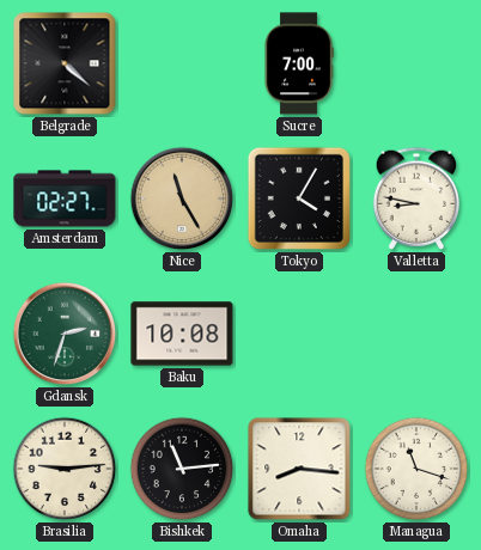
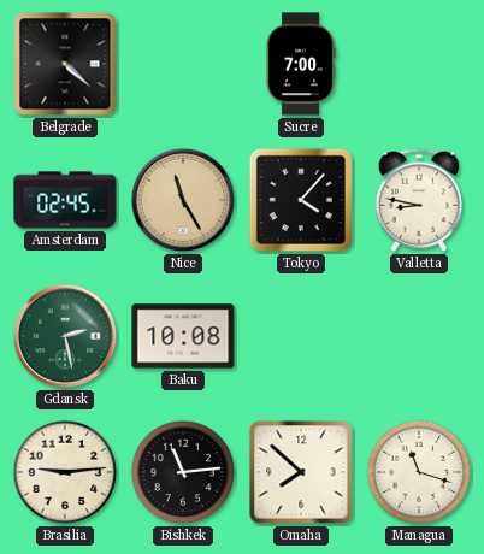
Amsterdam: 02:27 -> 02:45 (65, 200)
Tokyo: 4:05 -> 4:07 (301, 200)
Gdansk: 2:33 -> 2:28 (65, 336)
Omaha: 8:16 -> 7:52 (301, 472)
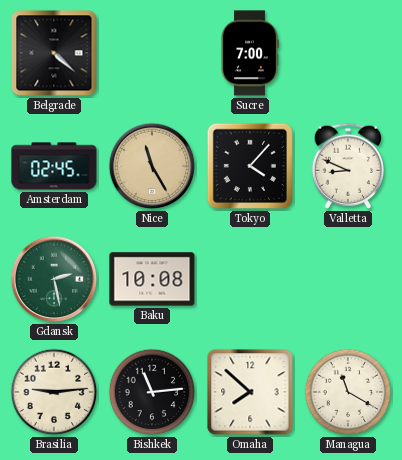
Valletta: 8:47 -> 8:49 (347, 166)
Managua: 11:18 -> 11:20 (348, 392)
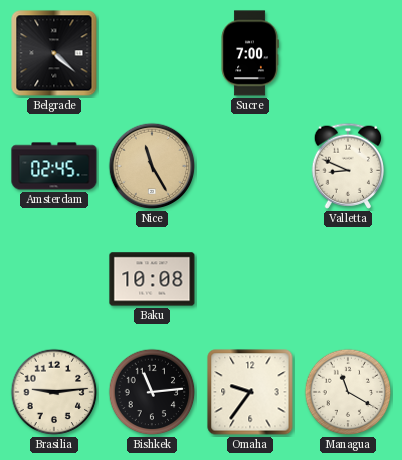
Tokyo: 4:07 -> none (250, 166)
Gdansk: 2:28 -> none (54, 279)
Omaha: 7:52 -> 9:36 (250, 392)
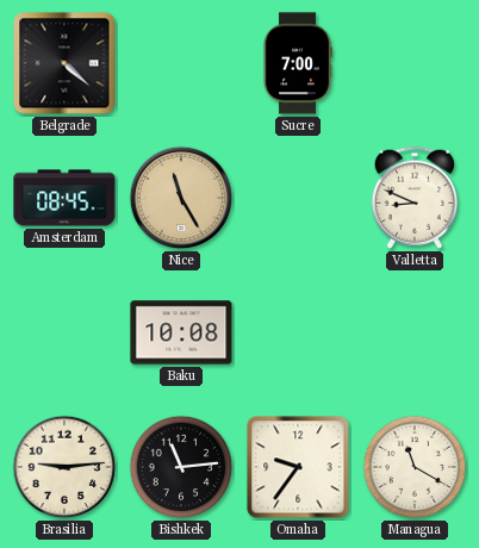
Amsterdam: 02:45 -> 08:45 (64, 198)
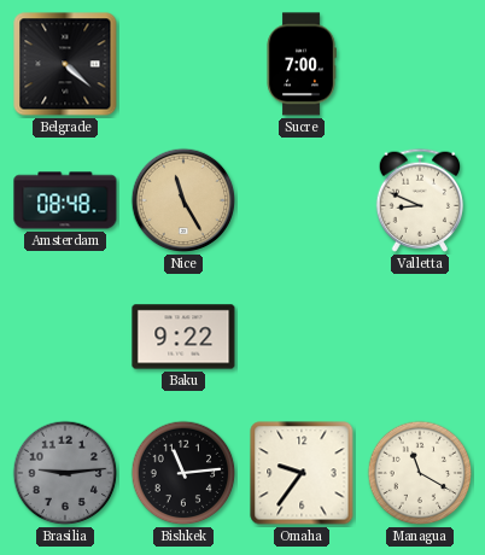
Amsterdam: 08:45 -> 08:48 (65, 200)
Baku: 10:08 -> 9:22 (183, 337)
Brasilia dial: cream -> grey (65, 473)
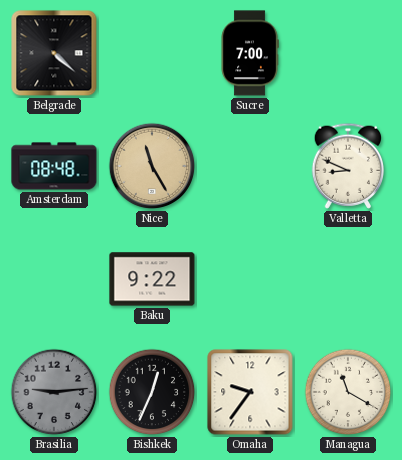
Bishkek: 11:14 -> 12:34 (152, 392)
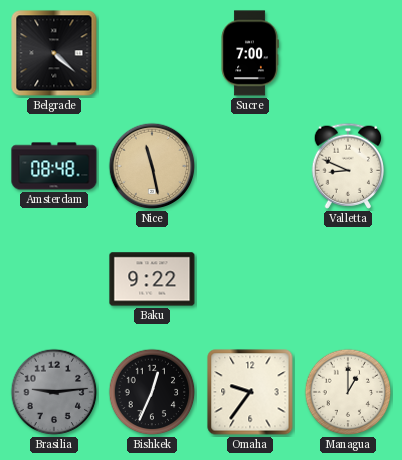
Nice: 11:25 -> 11:28 (152, 166)
Managua: 11:20 -> 1:00 (348, 392)
